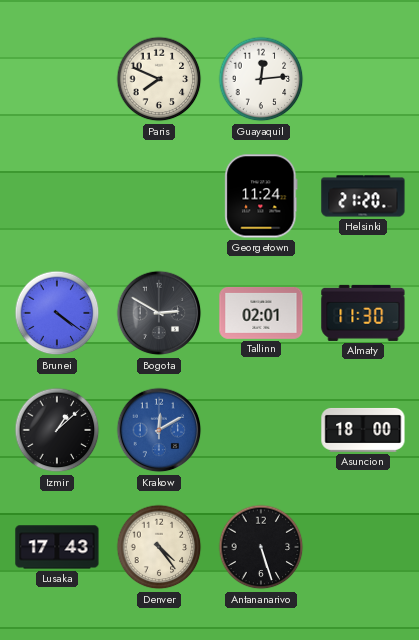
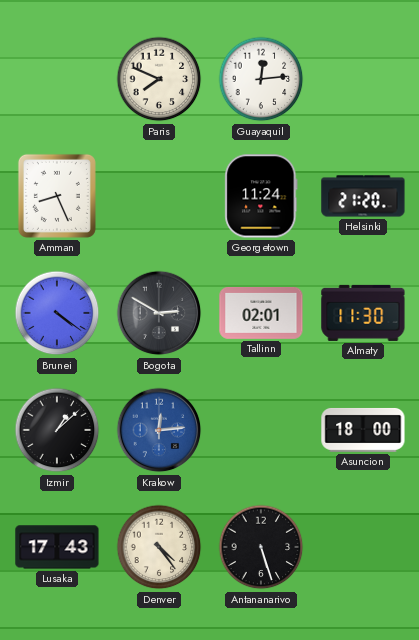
Amman: none -> 8:26 (57, 196)
Krakow: 12:10 -> 12:14 (159, 430)
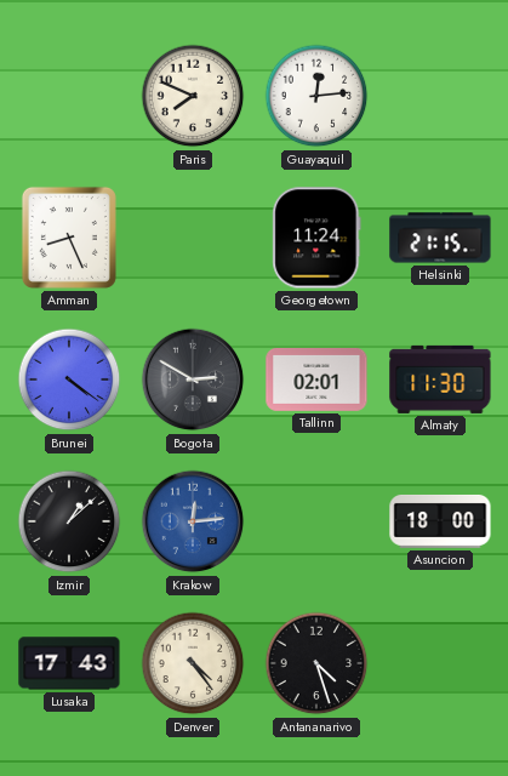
Helsinki: 21:20 -> 21:15 (440, 238)
Antananarivo: 5:27 -> 4:27 (316, 663)
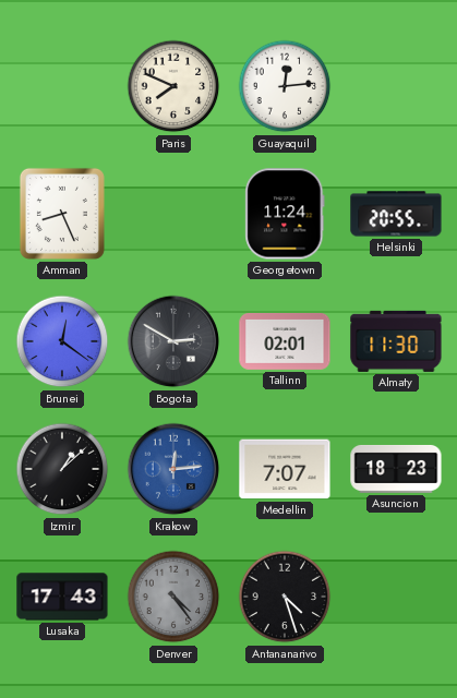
Helsinki: 21:15 -> 20:55 (396, 214)
Brunei: 4:21 -> 12:21 (62, 341)
Medellin: none -> 7:07 (285, 469)
Asuncion: 18:00 -> 18:23 (396, 469)
Denver dial: cream -> grey (173, 597)
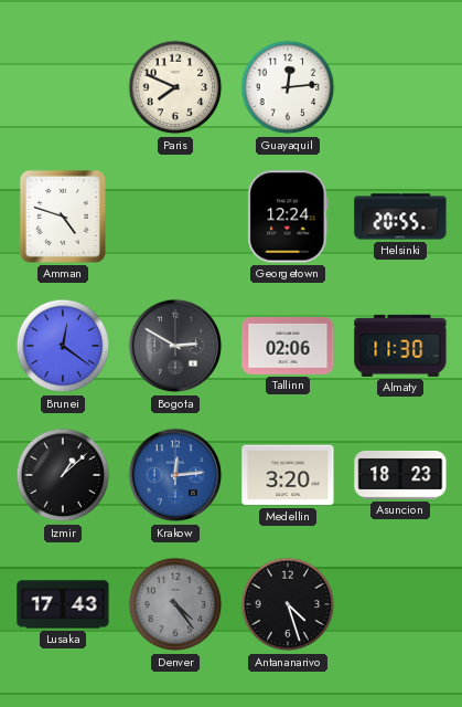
Amman: 8:26 -> 4:48 (63, 217)
Georgetown: 11:24 -> 12:24 (288, 217)
Tallinn: 02:01 -> 02:06 (288, 346)
Medellin: 7:07 -> 3:20 (288, 475)
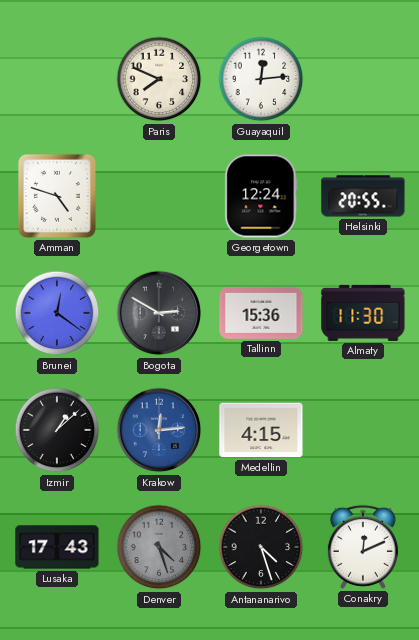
Tallinn: 02:06 -> 15:36 (261, 313)
Medellin: 3:20 -> 4:15 (261, 430)
Asuncion: 18:23 -> none (400, 475)
Denver: 4:24 -> 4:27 (159, 547)
Conakry: none -> 12:11 (363, 547)
